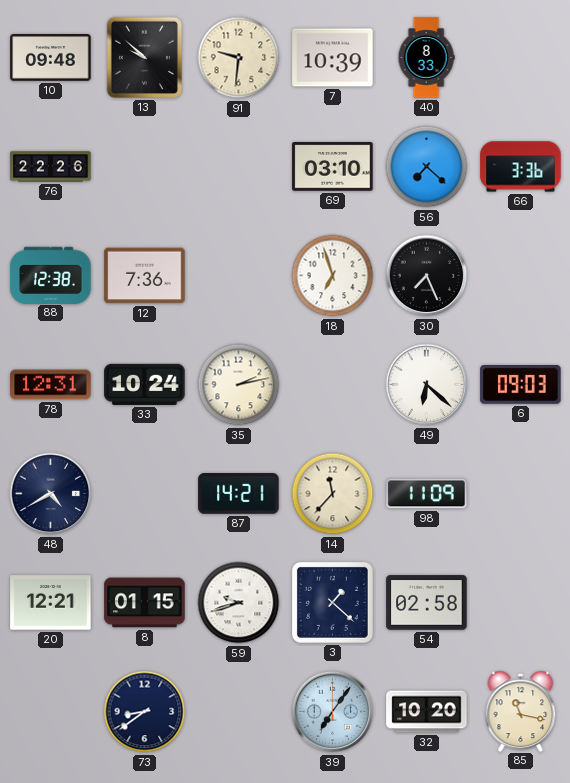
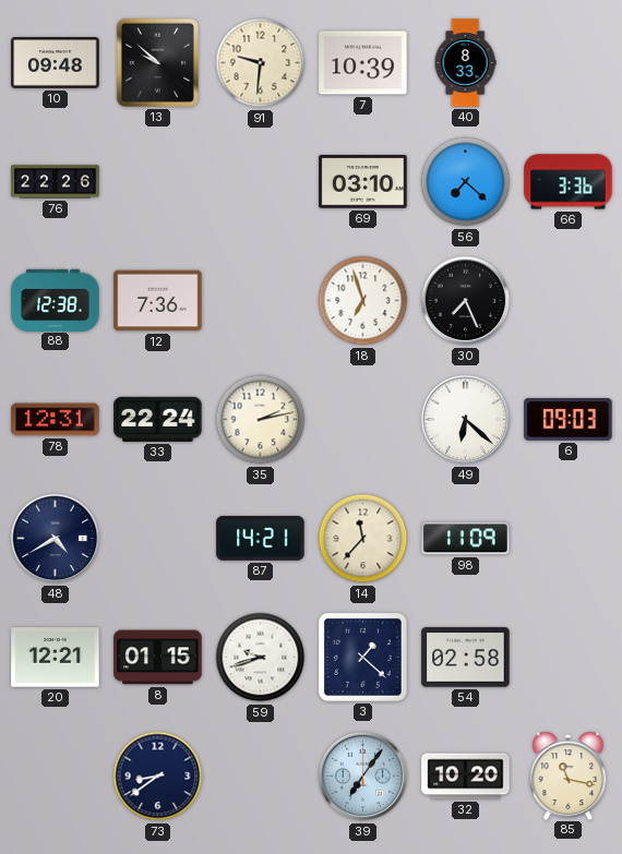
33: 10:24 -> 22:24 (158, 419)
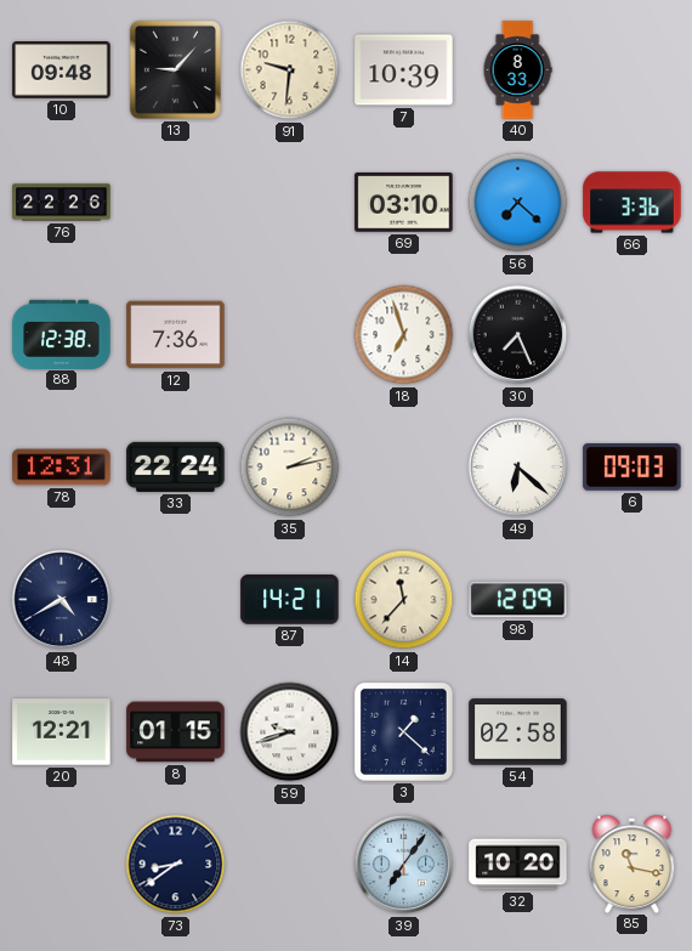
13: 9:52 -> 9:07 (175, 69)
98: 11:09 -> 12:09 (518, 600)
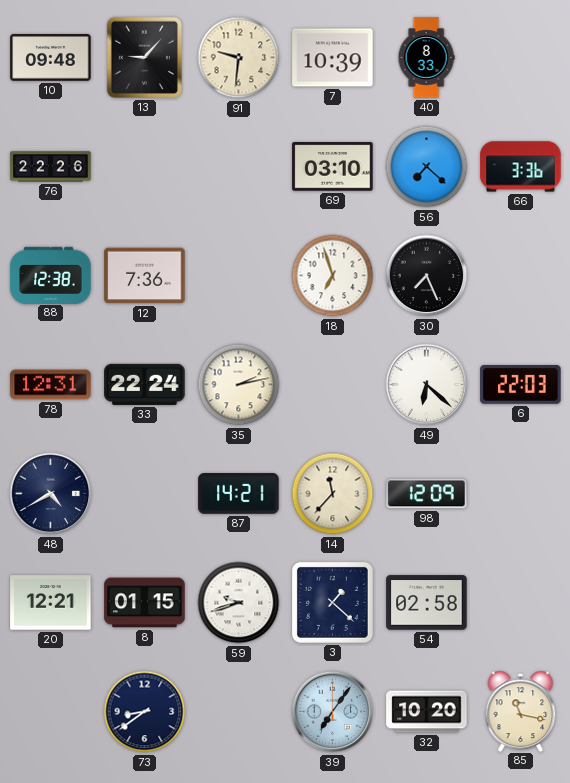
6: 09:03 -> 22:03 (521, 385)
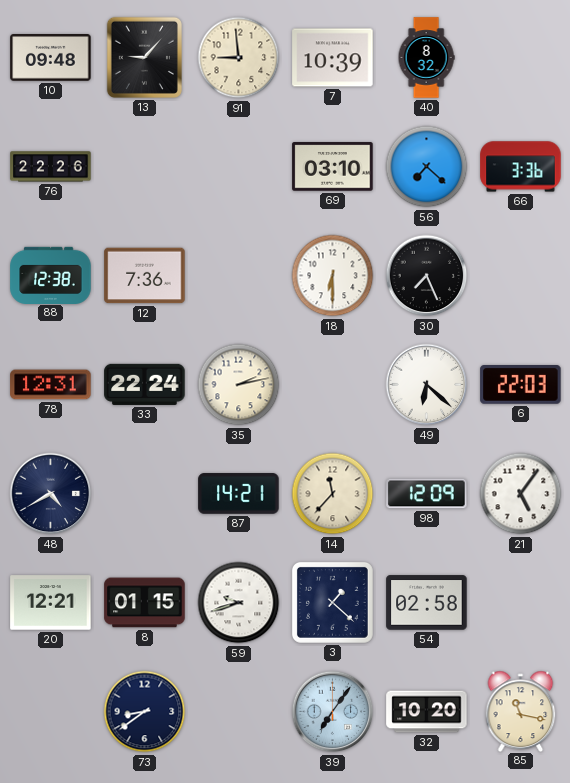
91: 9:31 -> 8:59 (239, 58)
40: 8:33 -> 8:32 (426, 58)
18: 6:57 -> 6:30 (333, 276)
21: none -> 5:06 (521, 494)
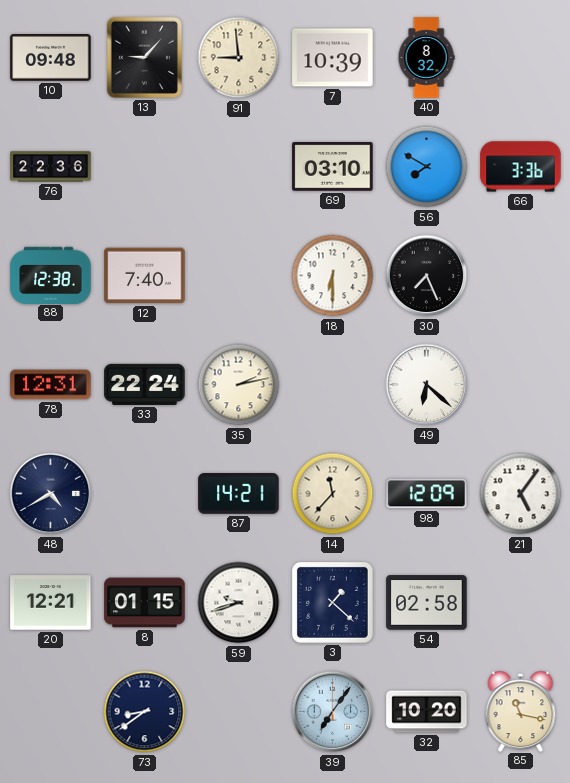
76: 22:26 -> 22:36 (51, 167)
56: 7:22 -> 7:50 (427, 167)
12: 7:36 -> 7:40 (145, 276)
6: 22:03 -> none (521, 385)
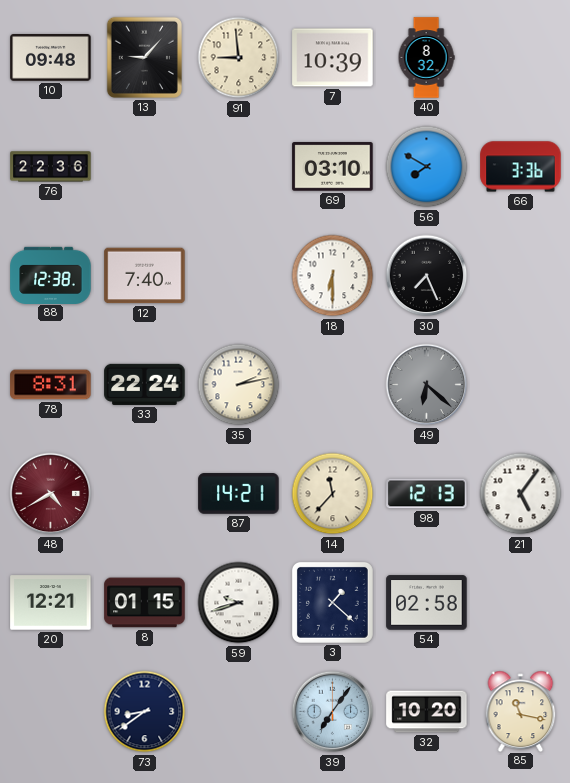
78: 12:31 -> 8:31 (51, 385)
49 dial: white -> grey (427, 385)
48 dial: navy -> burgundy (51, 494)
98: 12:09 -> 12:13 (427, 494)
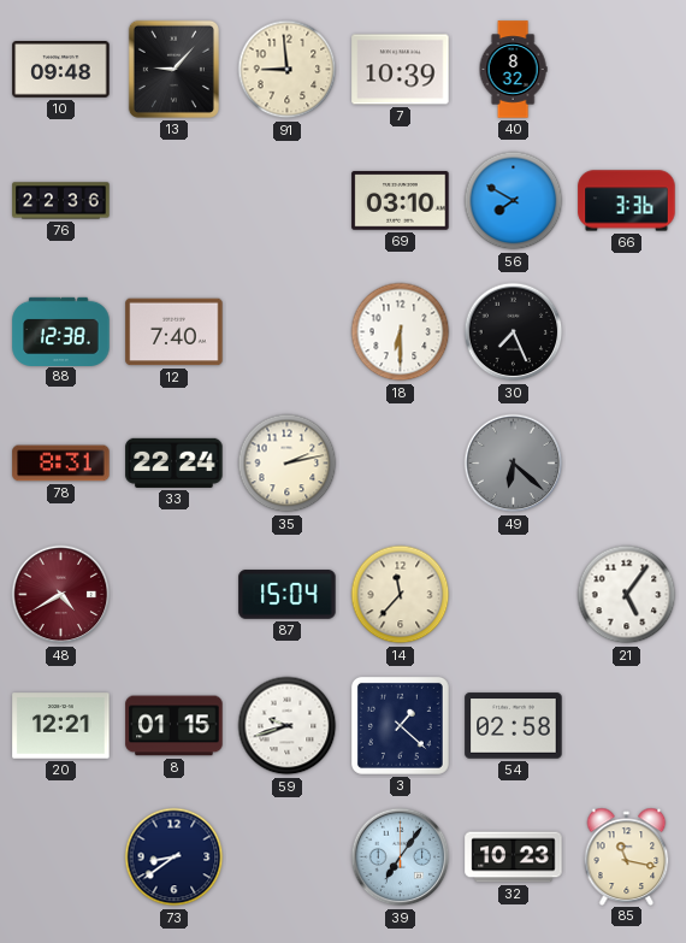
87: 14:21 -> 15:04 (288, 595)
98: 12:13 -> none (427, 494)
32: 10:20 -> 10:23 (514, 857)
